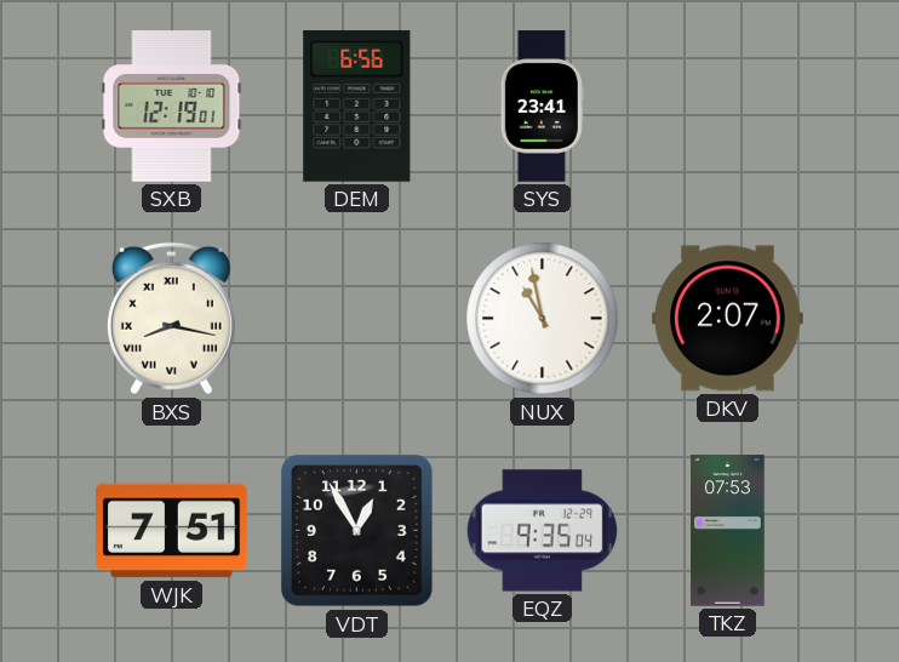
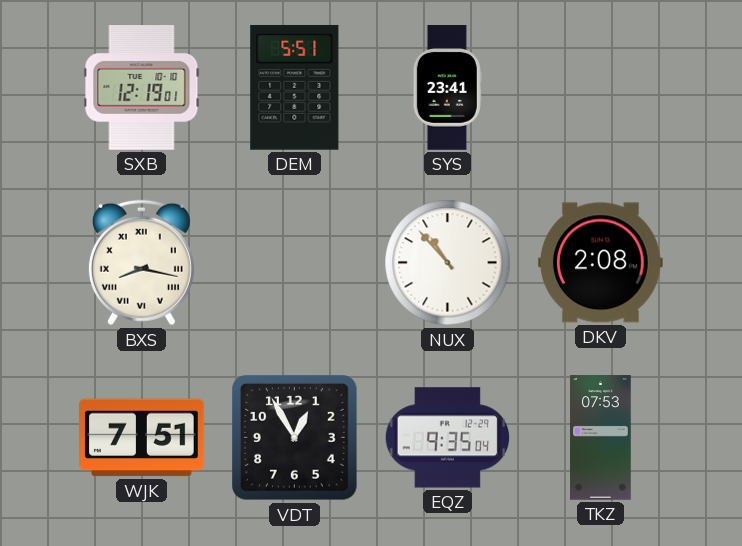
DEM: 6:56 -> 5:51 (295, 87)
NUX: 10:58 -> 10:53 (448, 263)
DKV: 2:07 -> 2:08 (601, 263)
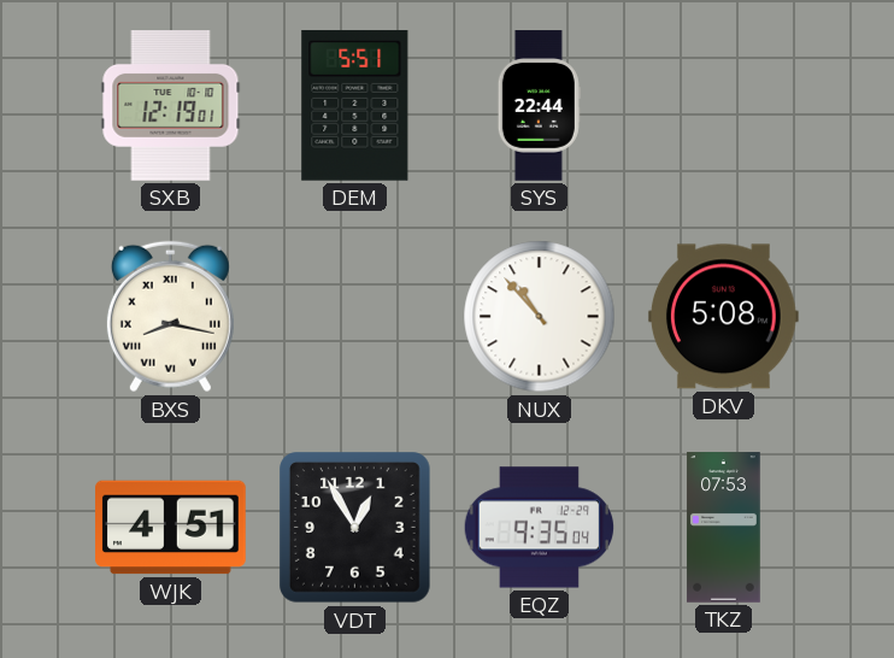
SYS: 23:41 -> 22:44 (539, 106)
DKV: 2:08 -> 5:08 (724, 317)
WJK: 7:51 -> 4:51 (171, 528)
